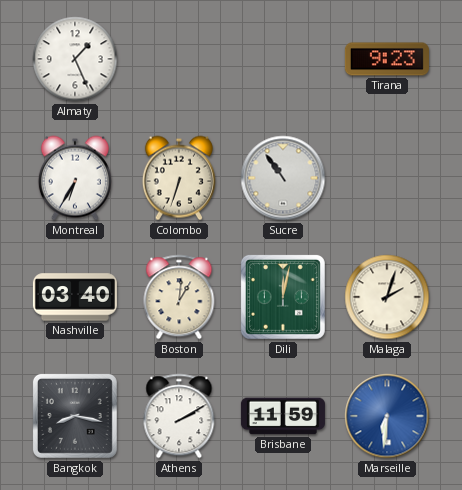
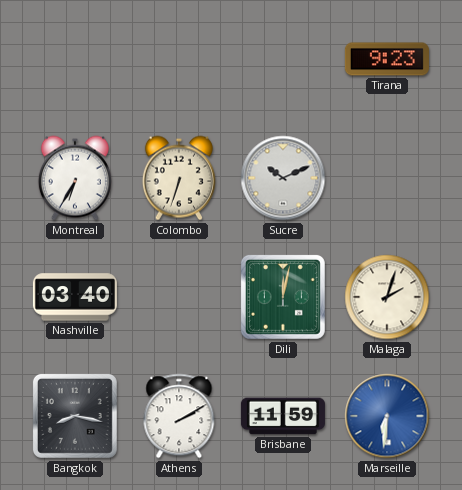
Almaty: 1:26 -> none (75, 59)
Sucre: 10:54 -> 10:11 (283, 178)
Boston: 1:01 -> none (179, 297)
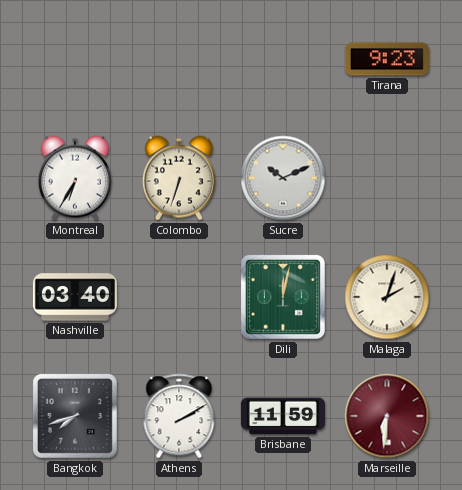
Bangkok: 8:17 -> 7:42 (75, 416)
Marseille dial: blue -> burgundy (387, 416)
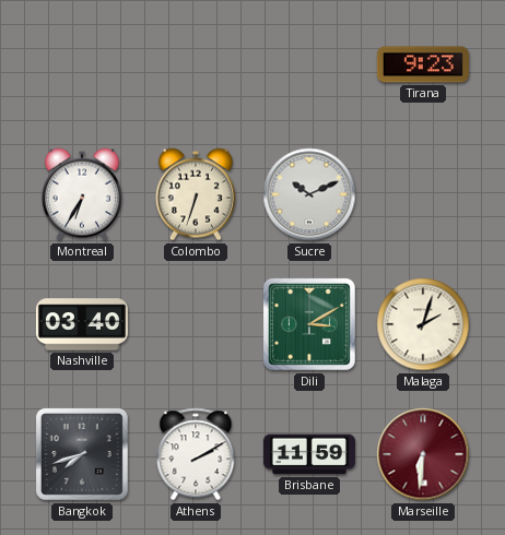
Dili: 12:02 -> 3:10 (309, 324)
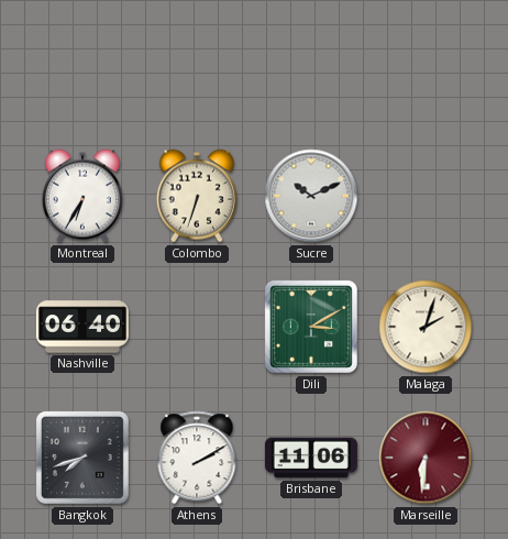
Tirana: 9:23 -> none (423, 64)
Nashville: 03:40 -> 06:40 (82, 327)
Brisbane: 11:59 -> 11:06 (311, 458)
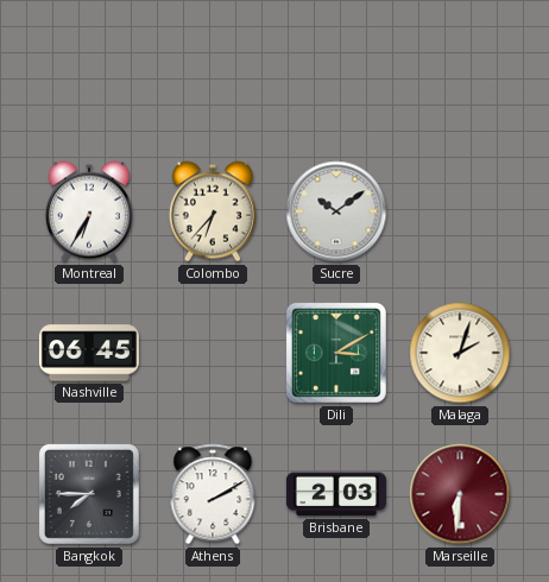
Colombo: 6:33 -> 6:37 (213, 211)
Sucre: 10:11 -> 10:09 (336, 211)
Nashville: 06:40 -> 06:45 (89, 353)
Bangkok: 7:42 -> 7:45 (89, 494)
Brisbane: 11:06 -> 2:03 (336, 494)
